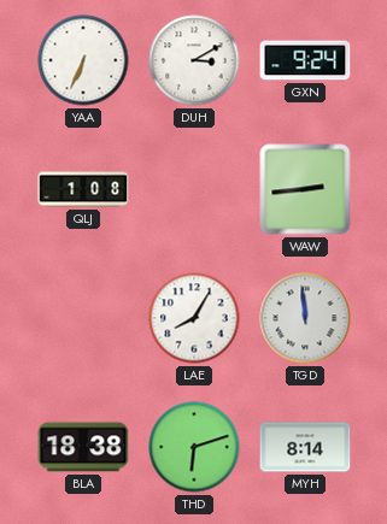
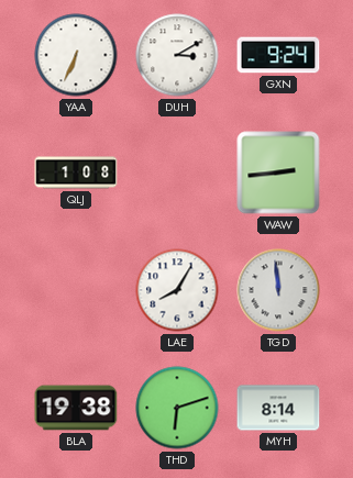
BLA: 18:38 -> 19:38 (76, 408)
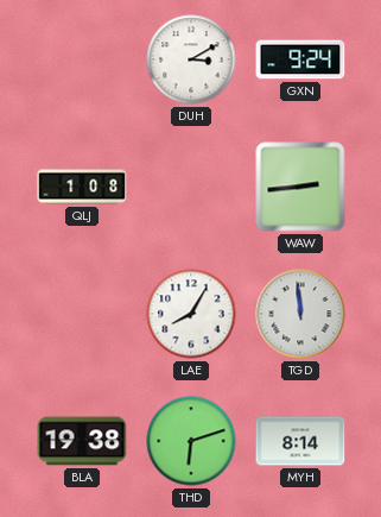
YAA: 6:34 -> none (76, 55)
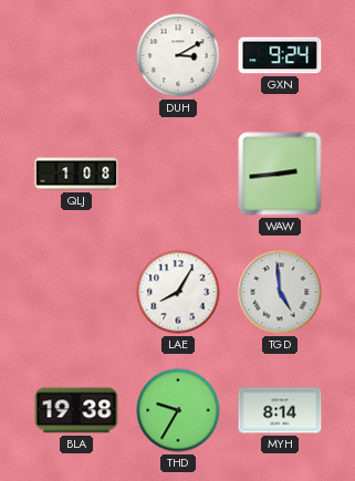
TGD: 11:59 -> 4:59 (280, 292)
THD: 6:12 -> 9:35 (178, 410)
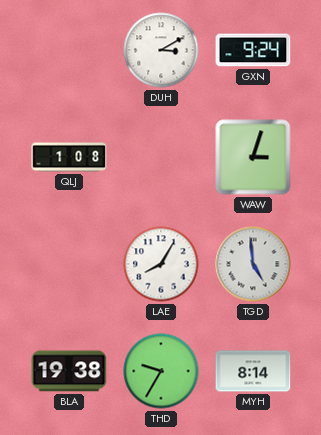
WAW: 2:44 -> 3:03 (253, 157)
